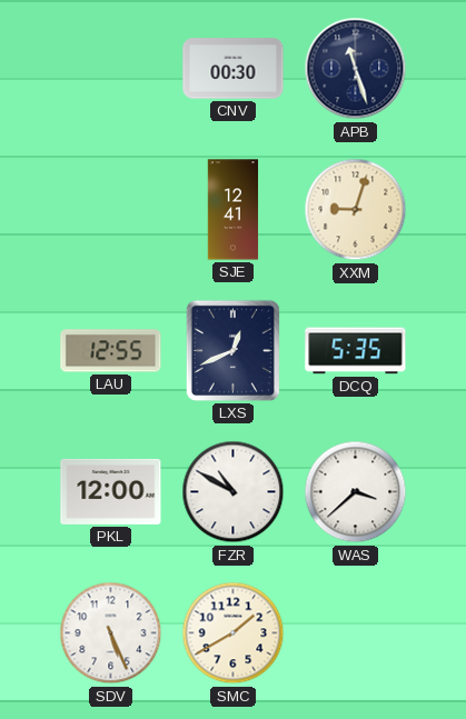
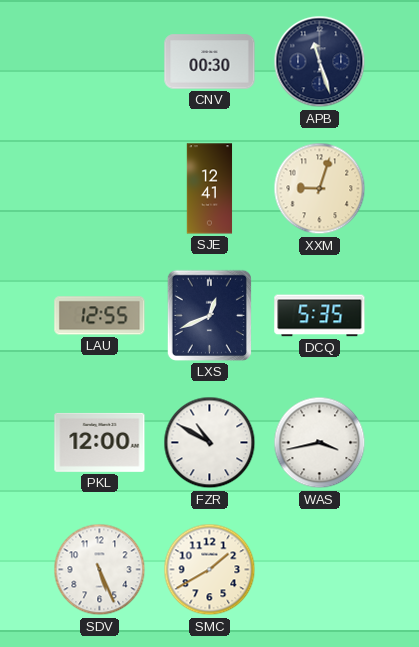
WAS: 3:38 -> 3:43 (320, 443)
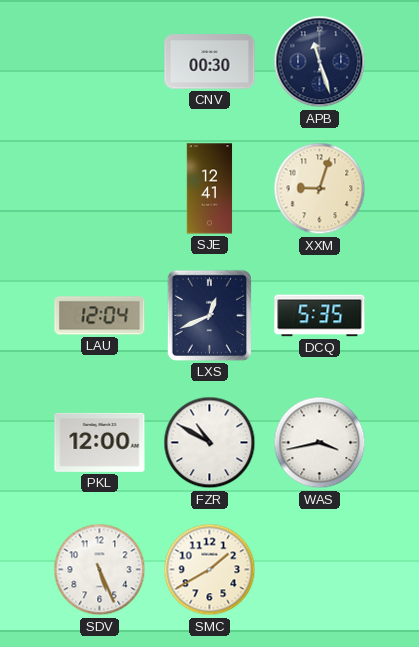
LAU: 12:55 -> 12:04 (100, 316)
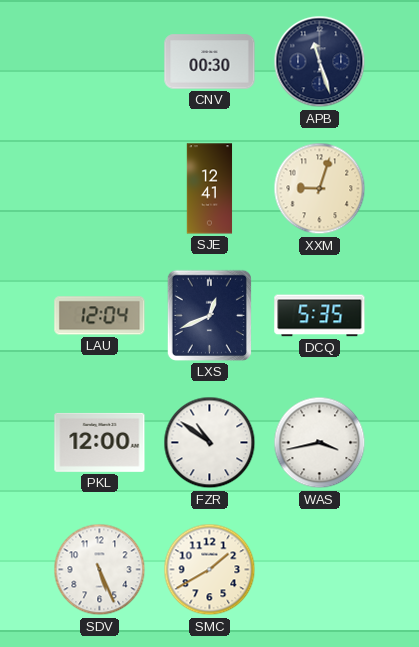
FZR: 10:50 -> 10:51 (210, 443)
